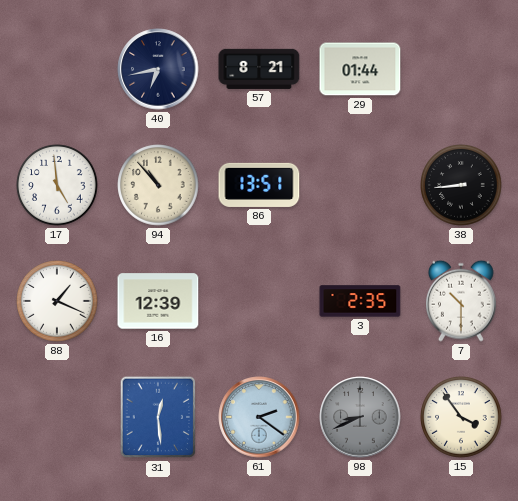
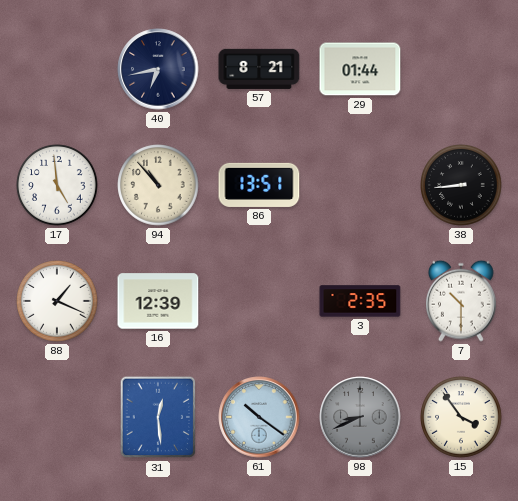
61: 2:21 -> 10:21 (259, 417)
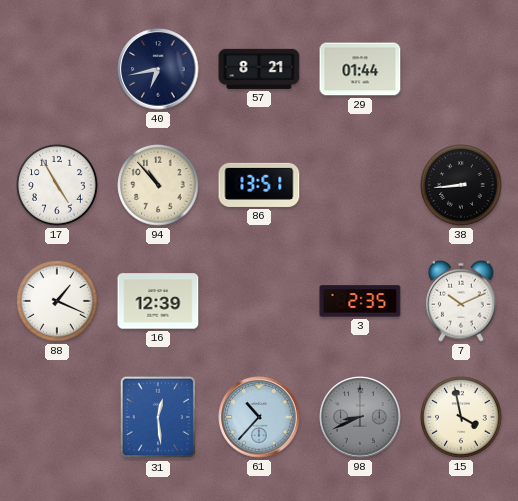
17: 4:59 -> 4:55 (57, 185)
7: 10:30 -> 10:11 (462, 301)
61: 10:21 -> 10:37 (259, 417)
15: 3:54 -> 3:58 (461, 417)
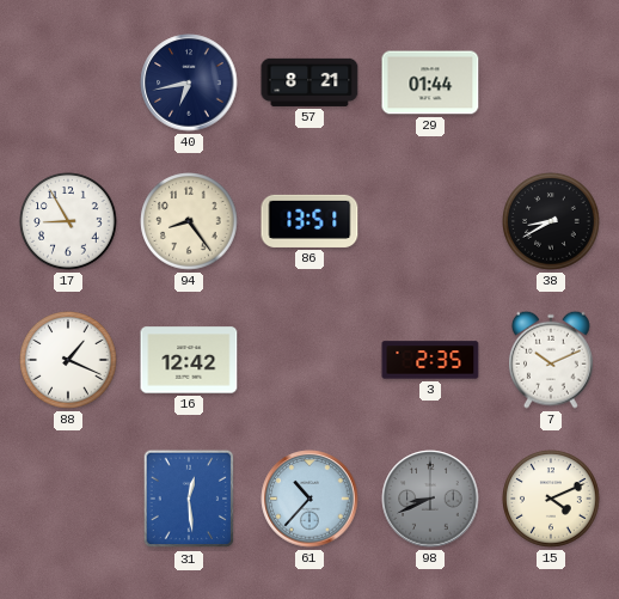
17: 4:55 -> 8:55 (68, 221)
94: 10:53 -> 8:24 (189, 221)
38: 8:44 -> 8:40 (551, 221)
16: 12:39 -> 12:42 (189, 360)
15: 3:58 -> 4:11 (551, 499)
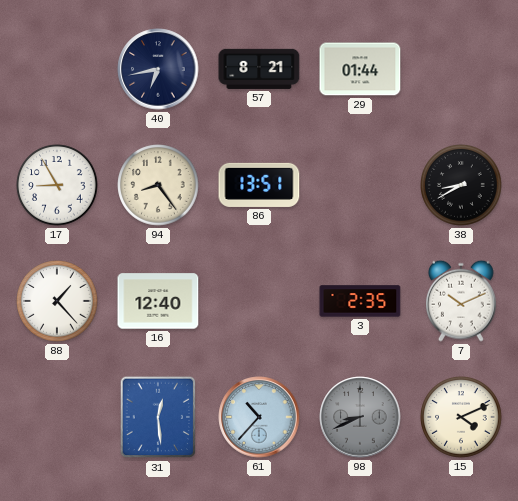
88: 1:19 -> 1:23 (57, 301)
16: 12:42 -> 12:40 (158, 301)
